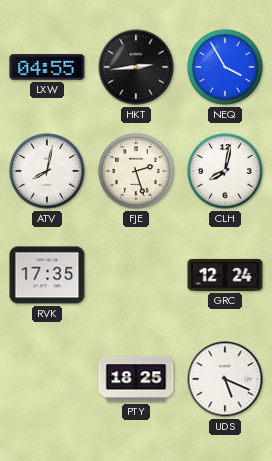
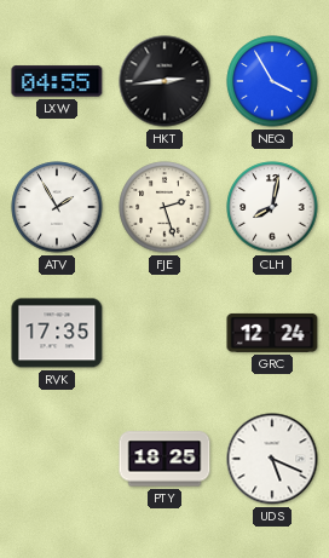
ATV: 8:02 -> 1:55 (57, 207)
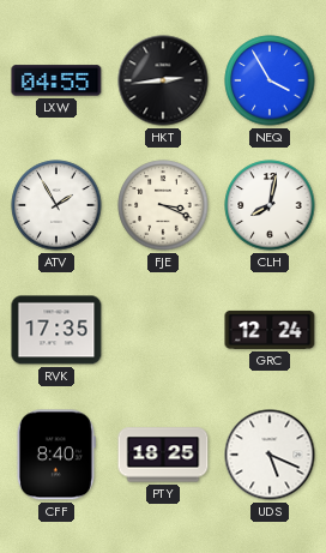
FJE: 2:27 -> 3:19 (163, 205)
CFF: none -> 8:40 (56, 455)
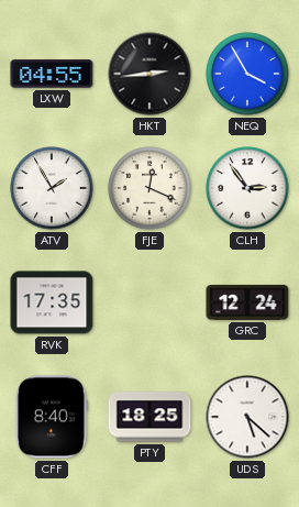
FJE: 3:19 -> 12:19 (149, 188)
CLH: 8:02 -> 2:54 (247, 188)
UDS: 5:19 -> 5:22 (247, 417)
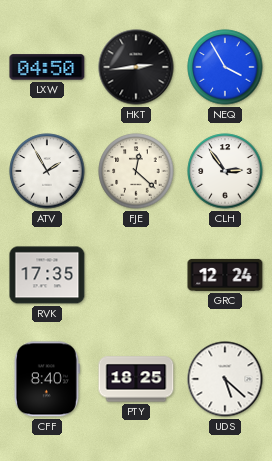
LXW: 04:55 -> 04:50 (47, 67)
FJE: 12:19 -> 12:22 (136, 171)
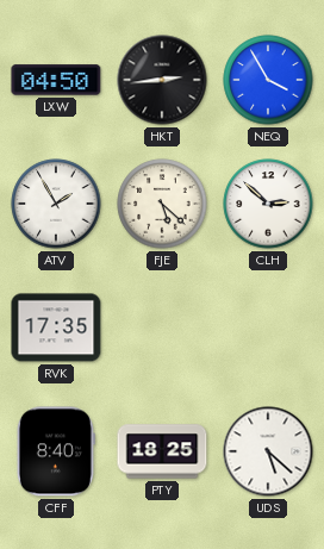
FJE: 12:22 -> 5:22 (162, 204)
CLH: 2:54 -> 2:52 (268, 204)
GRC: 12:24 -> none (225, 275)
